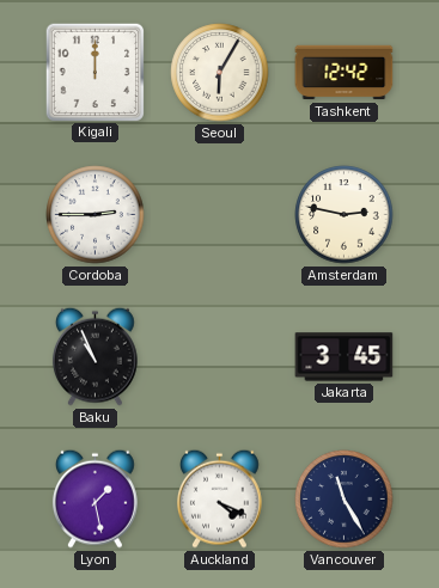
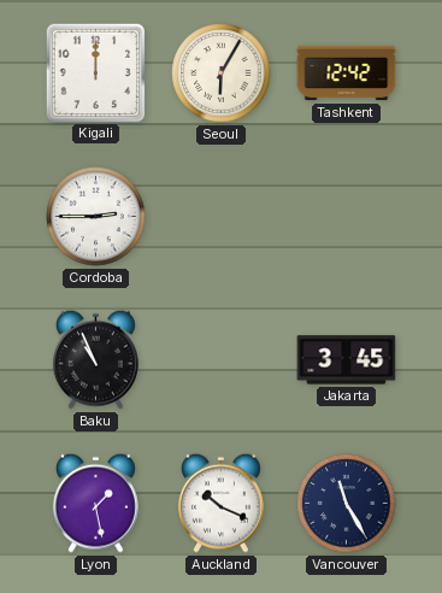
Amsterdam: 2:47 -> none (345, 215)
Auckland: 4:19 -> 10:19 (220, 503)
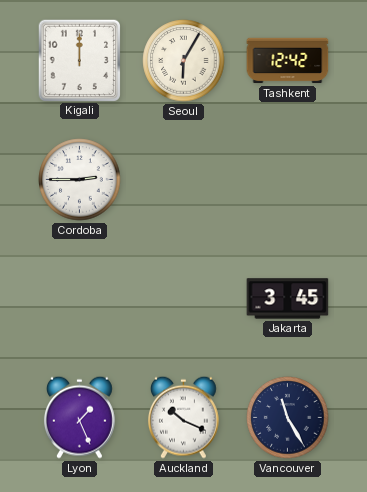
Baku: 10:56 -> none (95, 359)
Lyon: 1:28 -> 1:26 (79, 417)
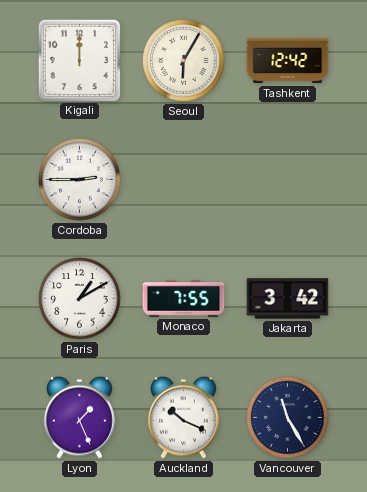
Paris: none -> 1:10 (80, 299)
Monaco: none -> 7:55 (184, 299)
Jakarta: 3:45 -> 3:42 (288, 299)
